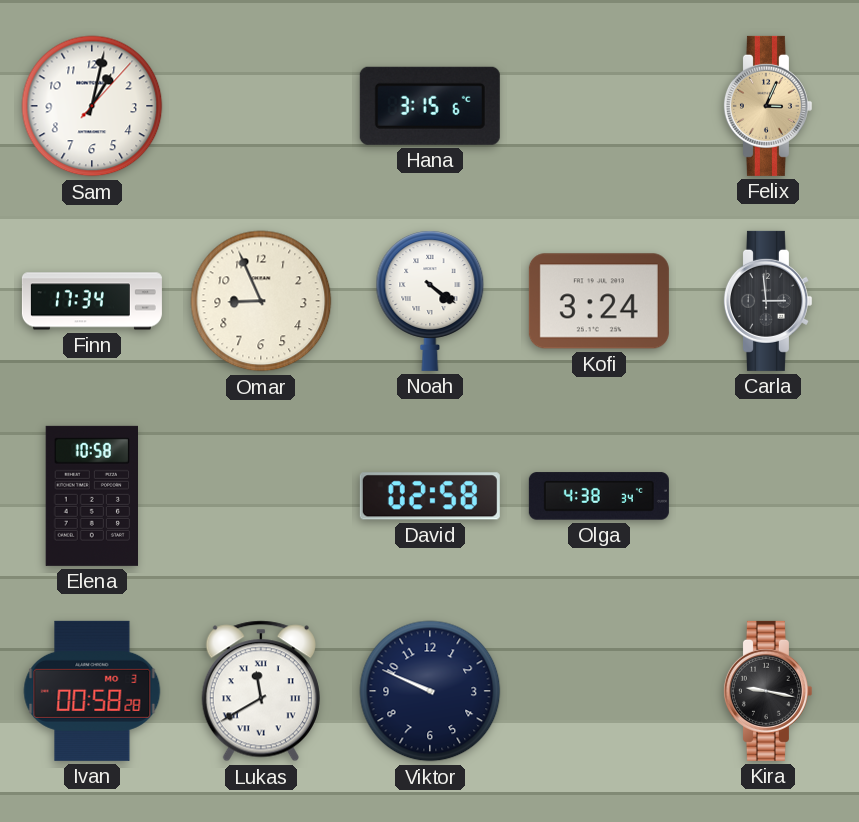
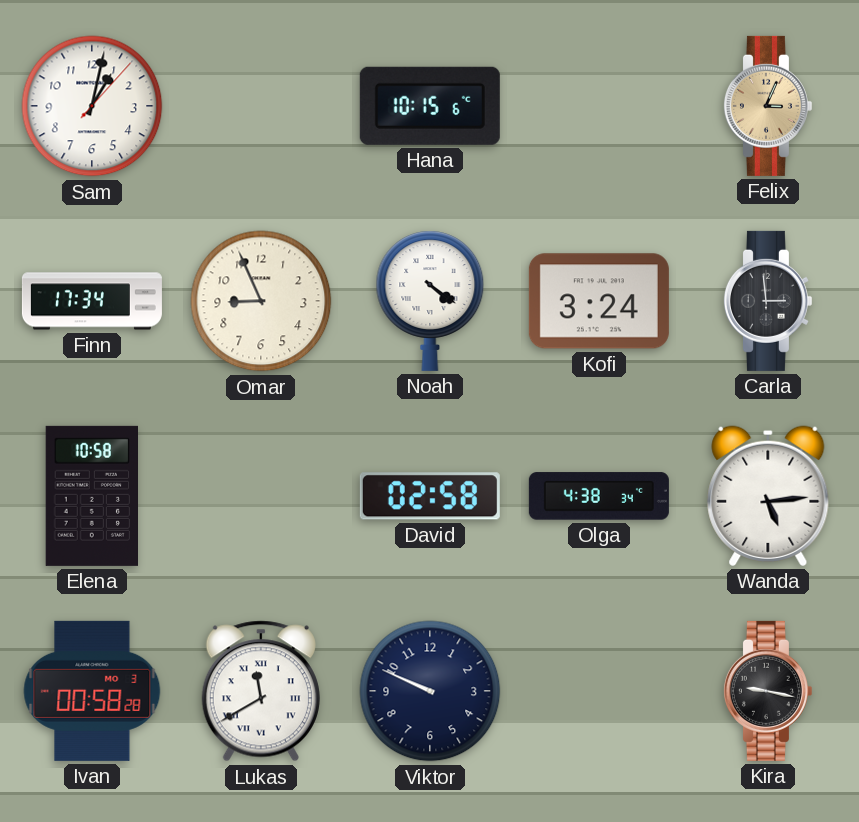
Hana: 3:15 -> 10:15 (430, 106)
Wanda: none -> 5:14 (768, 496)
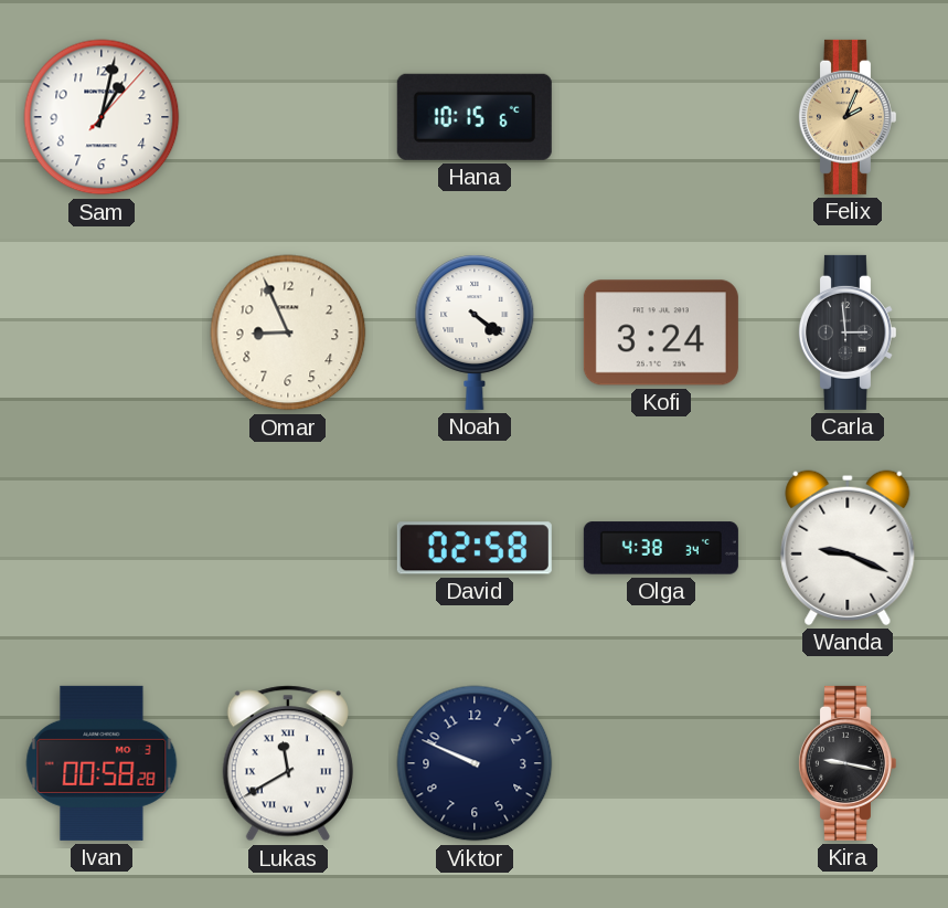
Felix: 3:04 -> 2:04 (846, 117)
Finn: 17:34 -> none (92, 301)
Elena: 10:58 -> none (92, 496)
Wanda: 5:14 -> 9:19 (848, 548)
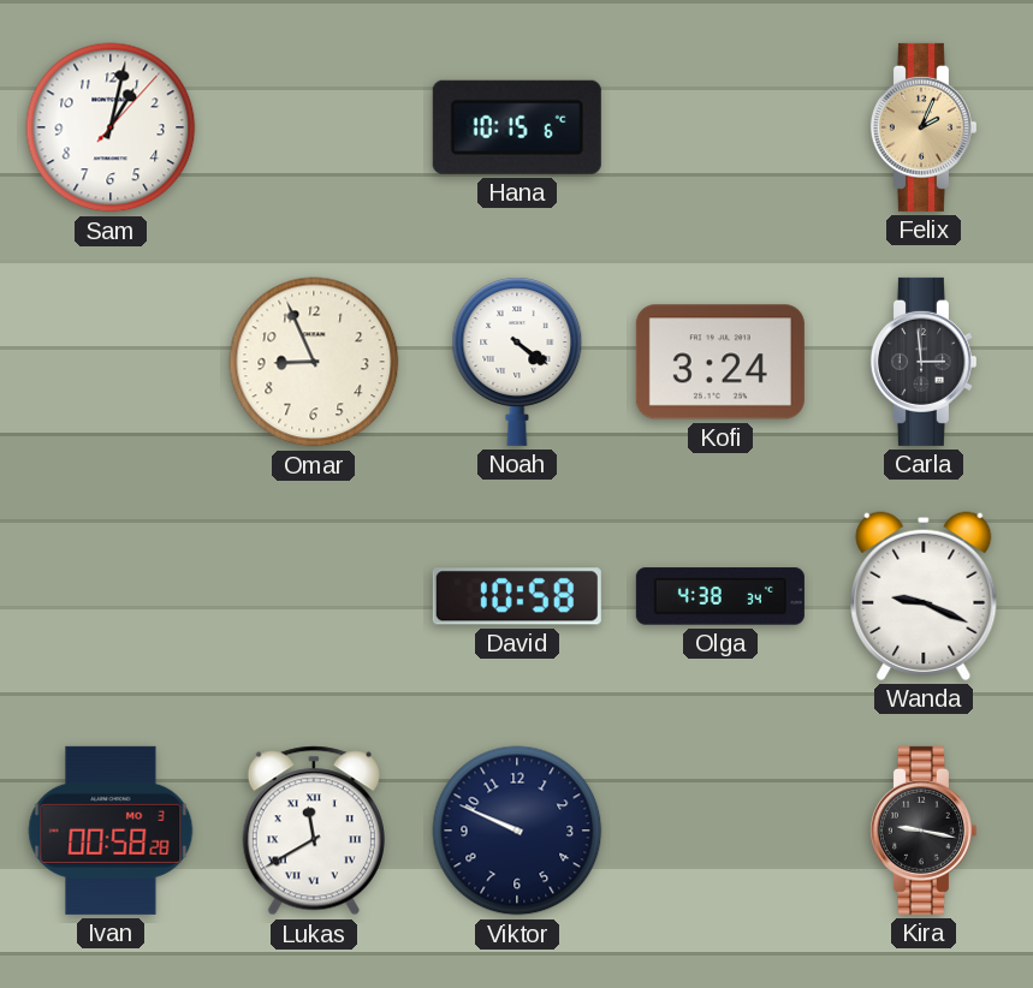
David: 02:58 -> 10:58 (517, 596)
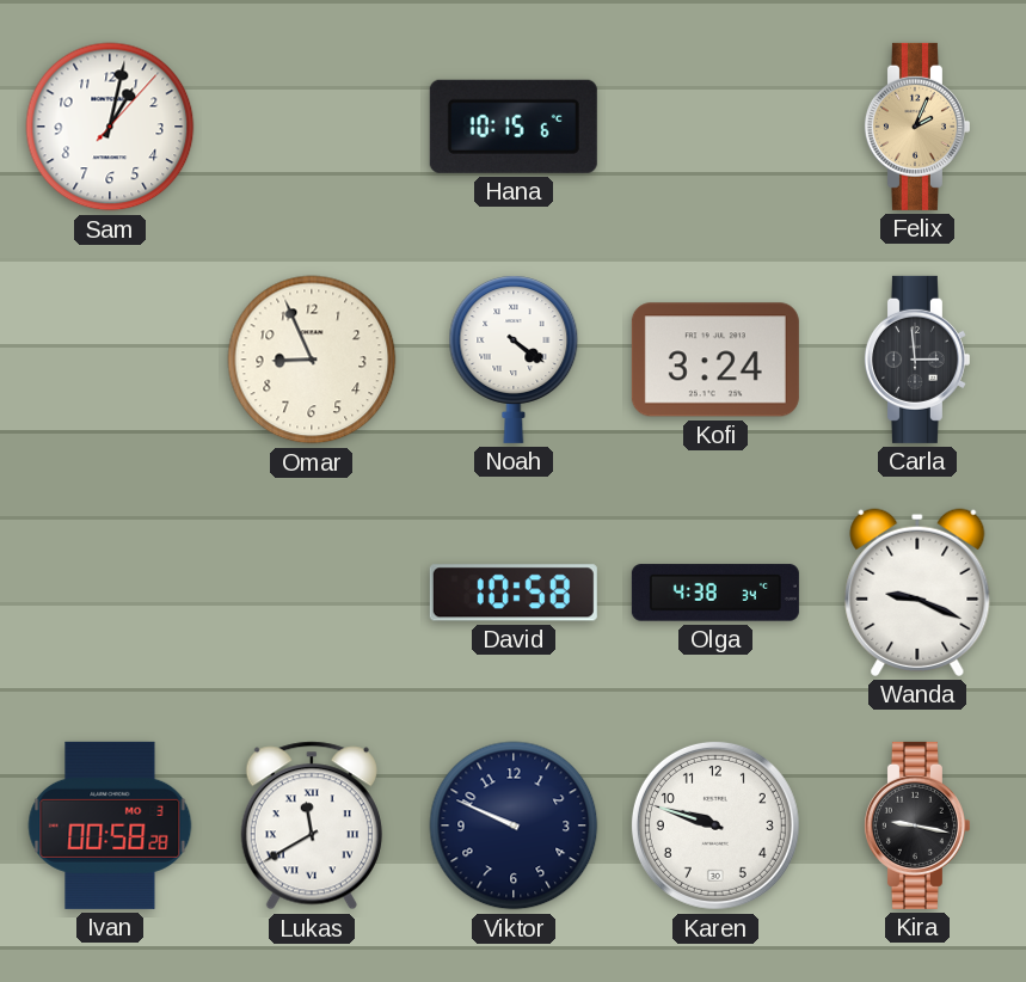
Karen: none -> 9:48 (715, 826)
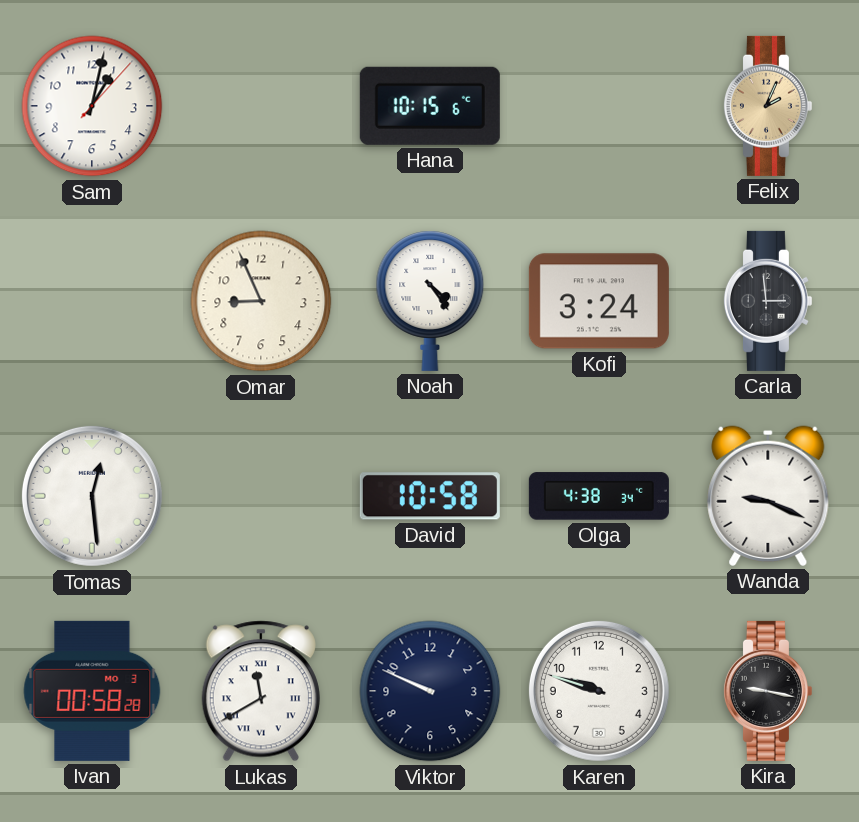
Noah: 4:21 -> 4:24 (430, 301)
Tomas: none -> 12:29 (92, 496)
